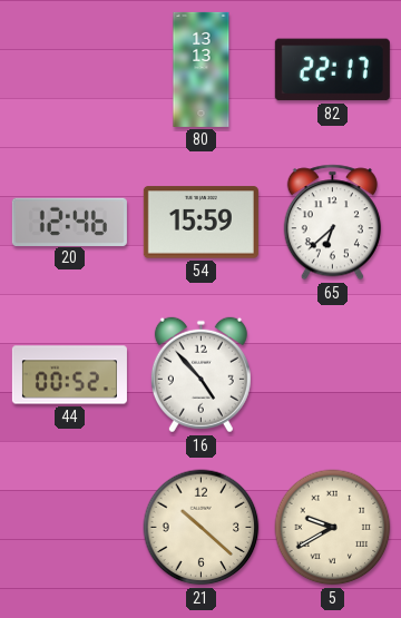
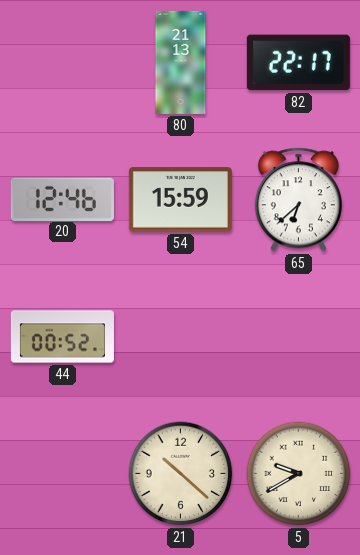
80: 13:13 -> 21:13 (181, 62)
16: 4:53 -> none (200, 375)
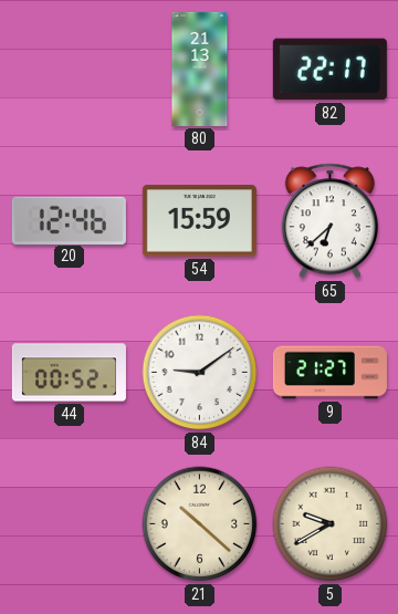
84: none -> 9:09 (200, 373)
9: none -> 21:27 (329, 373)
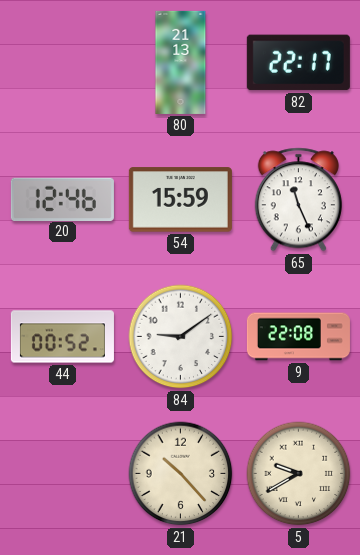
65: 6:38 -> 11:26 (298, 200)
9: 21:27 -> 22:08 (298, 337)
21: 10:22 -> 10:23 (181, 474)
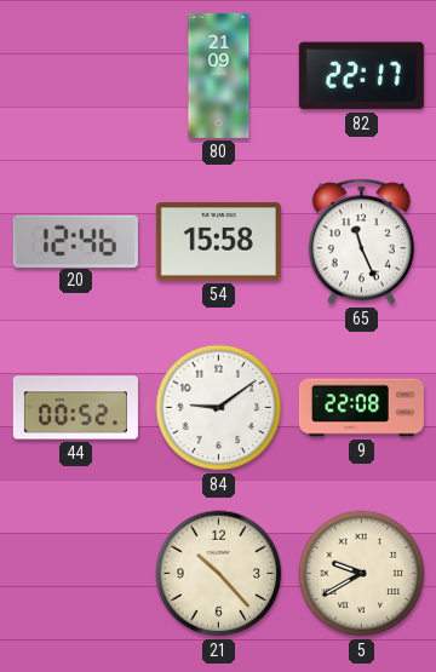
80: 21:13 -> 21:09 (219, 75)
54: 15:59 -> 15:58 (218, 242)
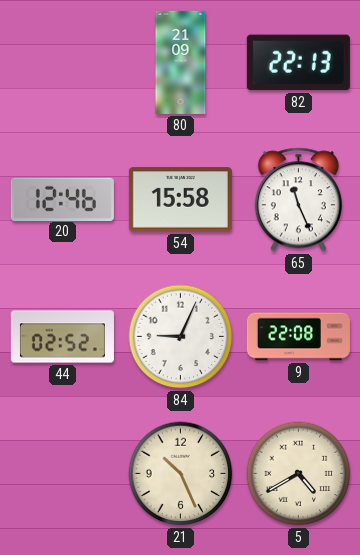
82: 22:17 -> 22:13 (298, 63)
44: 00:52 -> 02:52 (62, 337)
84: 9:09 -> 9:04 (181, 337)
21: 10:23 -> 10:26 (181, 474)
5: 9:40 -> 4:40 (299, 474)
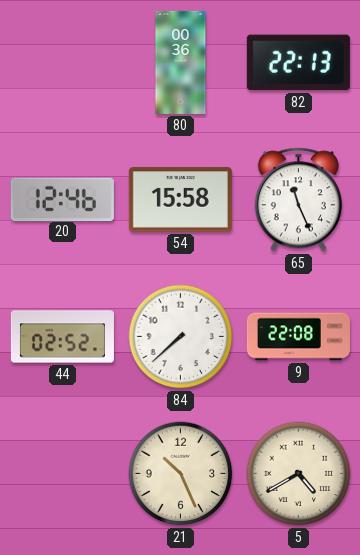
80: 21:09 -> 00:36 (181, 62)
84: 9:04 -> 7:38 (181, 337)
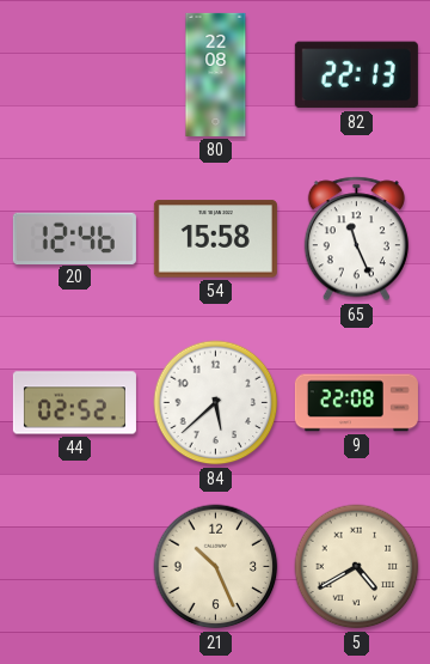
80: 00:36 -> 22:08 (216, 74)
84: 7:38 -> 5:38 (216, 403)
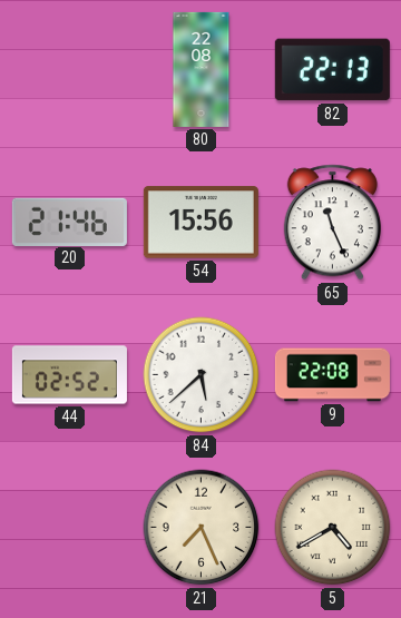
20: 12:46 -> 21:46 (69, 222)
54: 15:58 -> 15:56 (200, 223)
21: 10:26 -> 7:26 (202, 528)
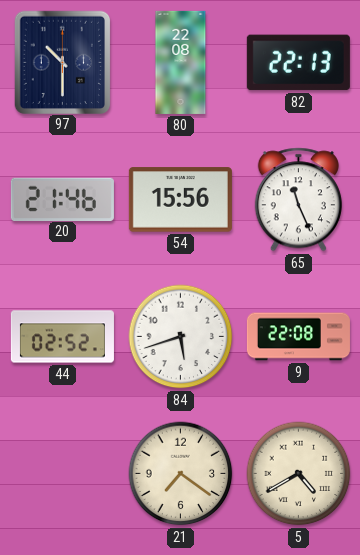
97: none -> 10:30 (62, 62)
84: 5:38 -> 5:42 (181, 337)
21: 7:26 -> 7:21 (181, 474)
